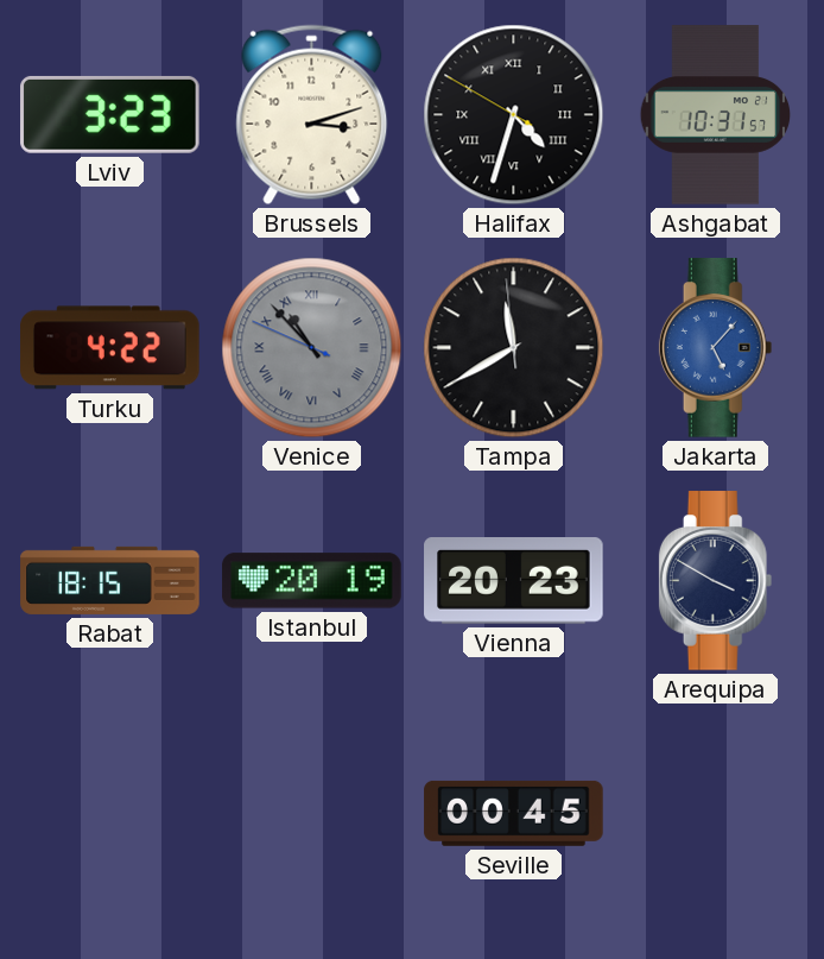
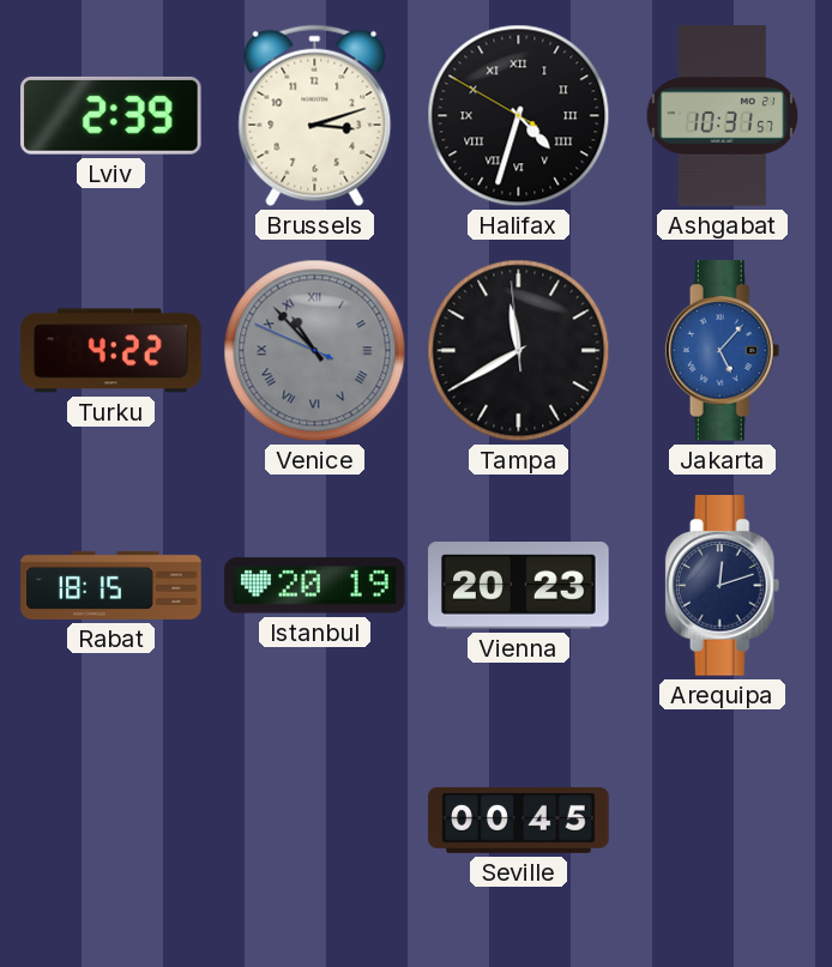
Lviv: 3:23 -> 2:39 (111, 115)
Arequipa: 3:50 -> 12:12 (723, 586)
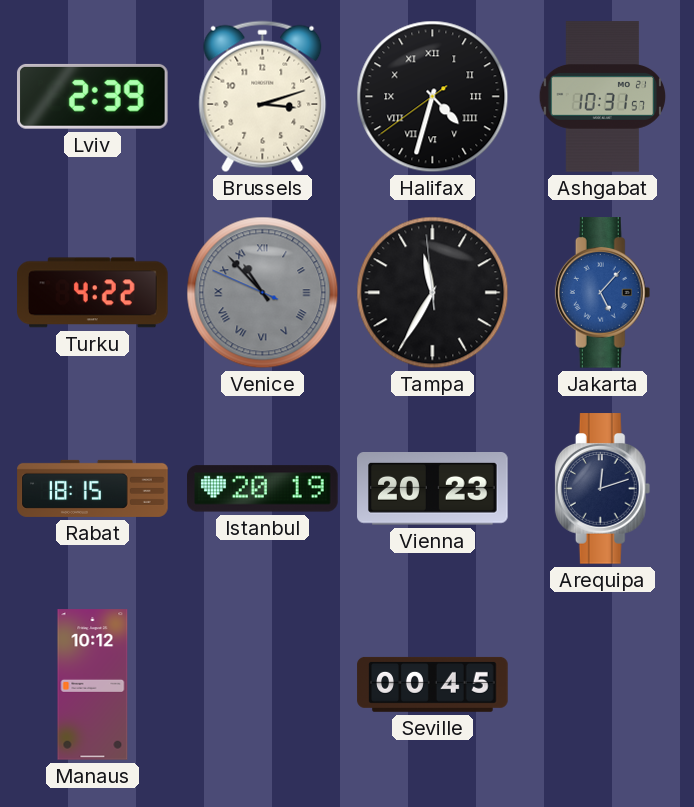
Halifax: 4:32:50 -> 4:32:39 (433, 97)
Tampa: 11:39 -> 11:34 (433, 293)
Manaus: none -> 10:12 (93, 685)
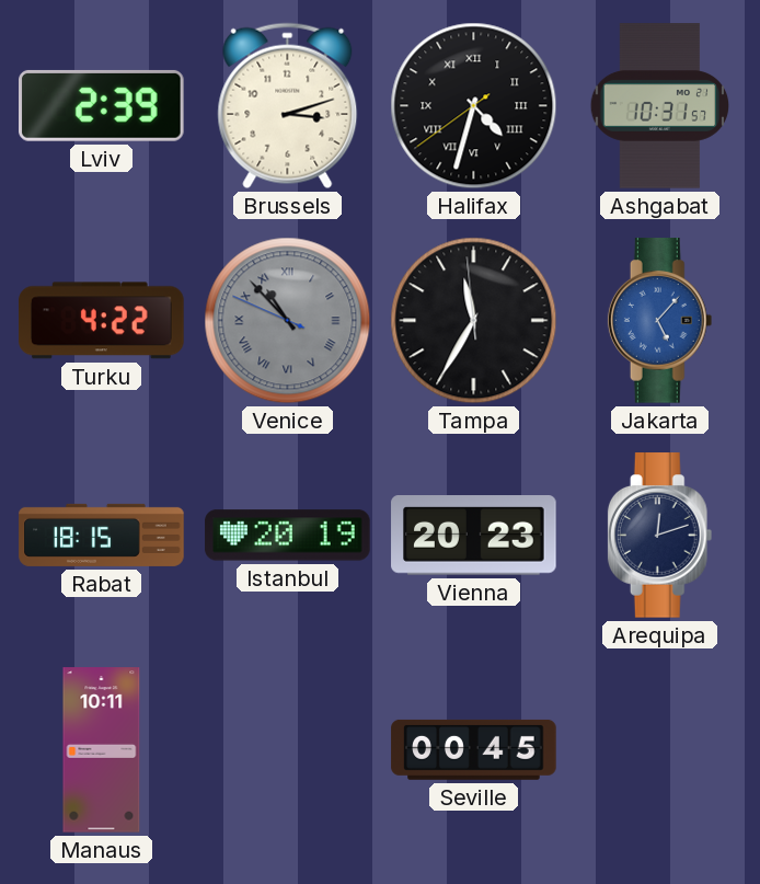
Manaus: 10:12 -> 10:11 (102, 750)
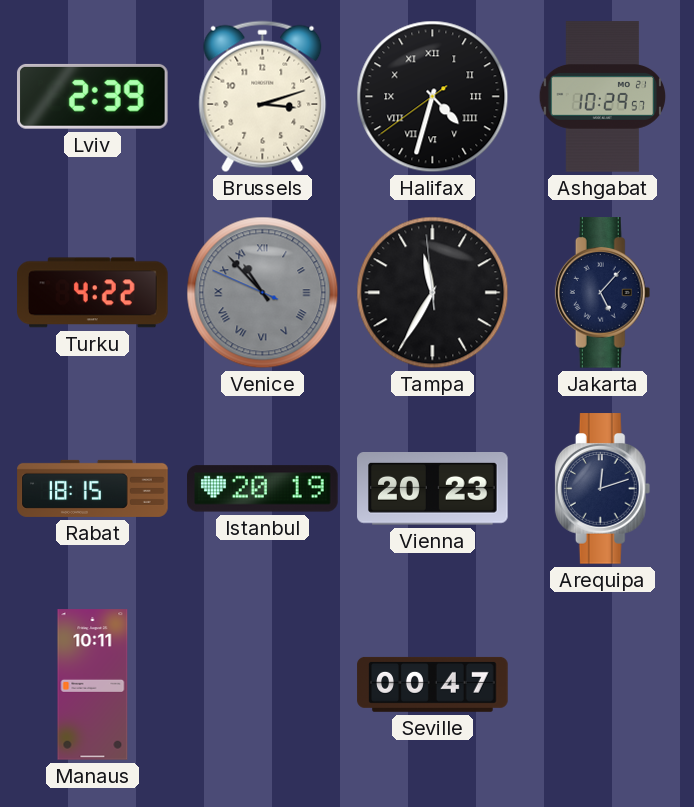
Ashgabat: 10:31 -> 10:29 (603, 97)
Jakarta dial: blue -> navy (603, 293)
Seville: 00:45 -> 00:47 (433, 684)
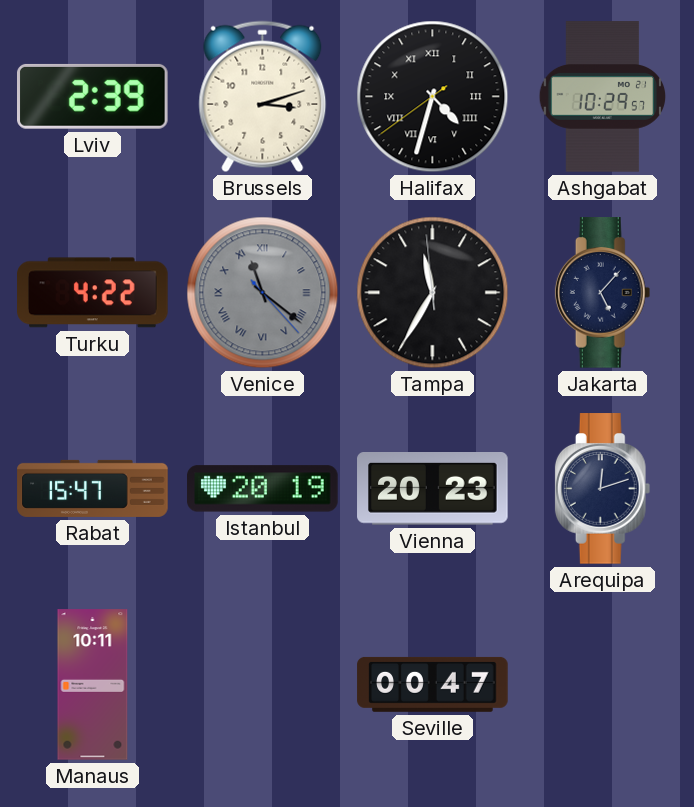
Venice: 10:52 -> 11:21 (263, 293)
Rabat: 18:15 -> 15:47 (93, 488)
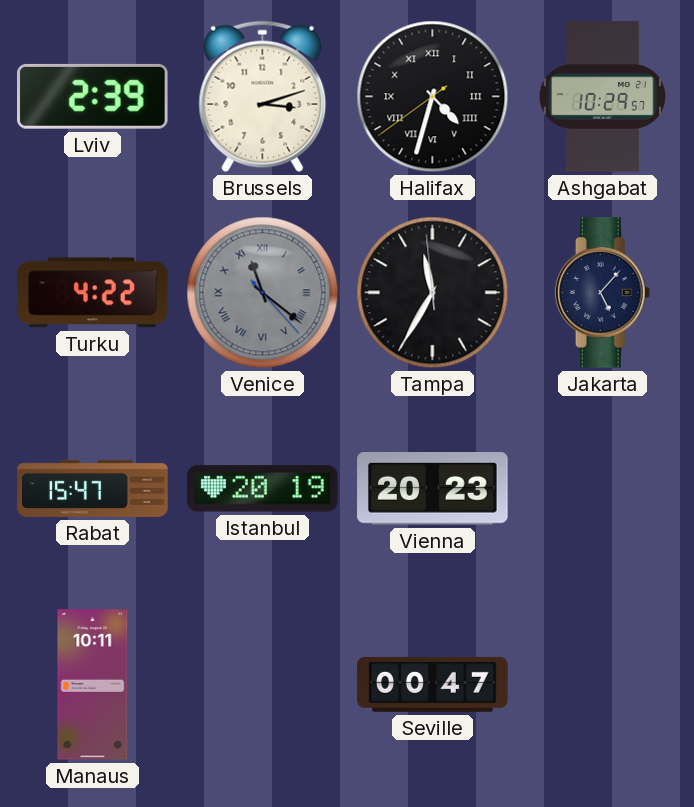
Arequipa: 12:12 -> none (603, 489)
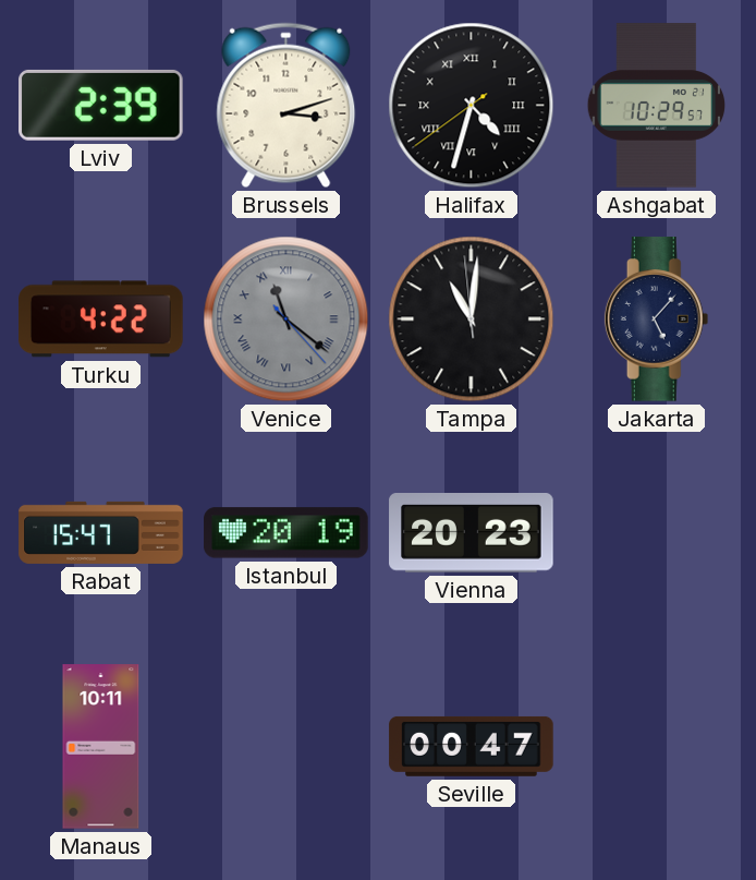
Tampa: 11:34 -> 11:00 (472, 320)
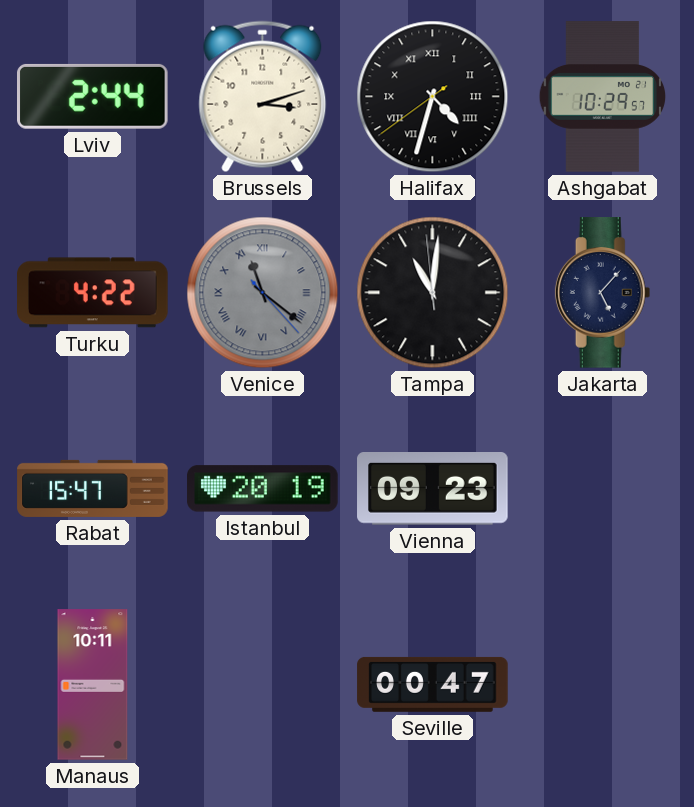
Lviv: 2:39 -> 2:44 (93, 96)
Vienna: 20:23 -> 09:23 (433, 489)
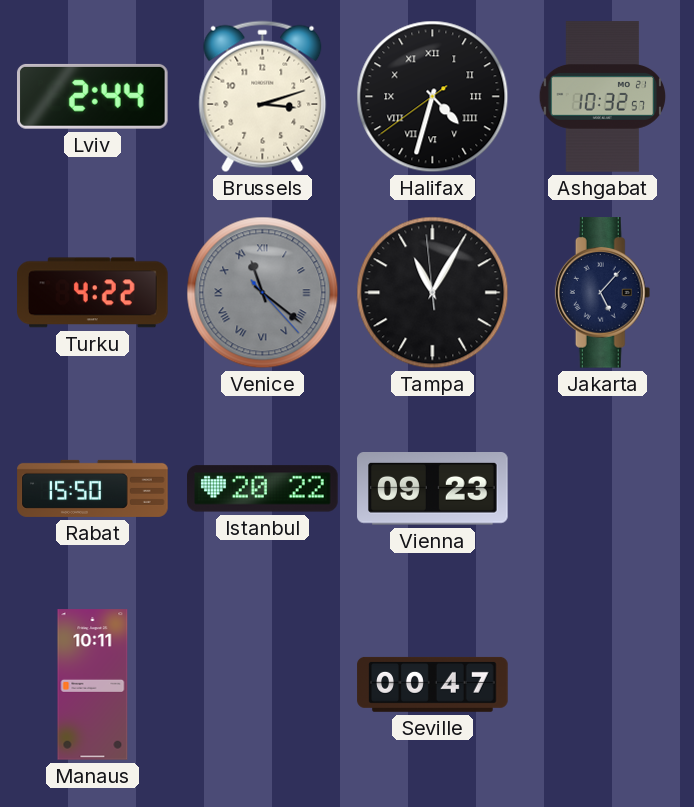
Ashgabat: 10:29 -> 10:32 (603, 97)
Tampa: 11:00 -> 11:04 (433, 293)
Rabat: 15:47 -> 15:50 (93, 488)
Istanbul: 20:19 -> 20:22 (263, 489)
